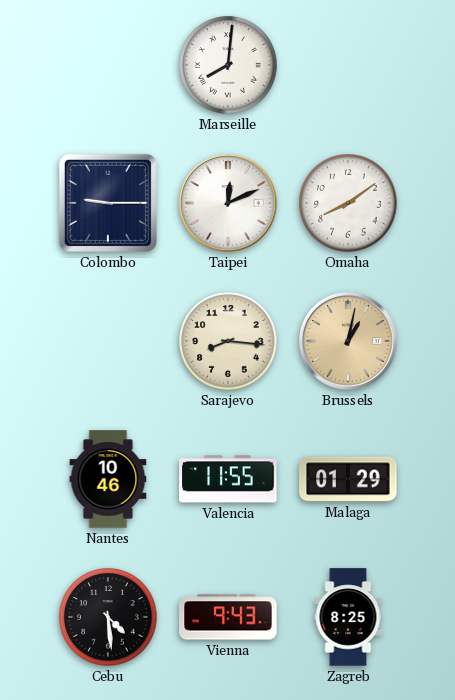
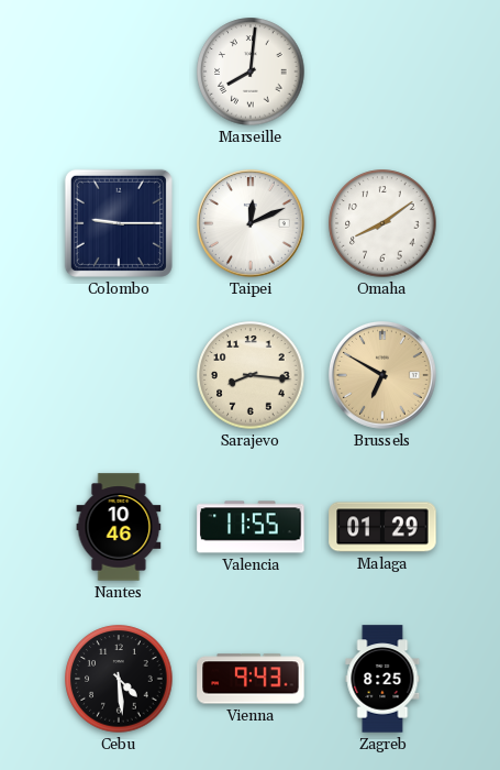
Brussels: 1:02 -> 6:50 (384, 376)
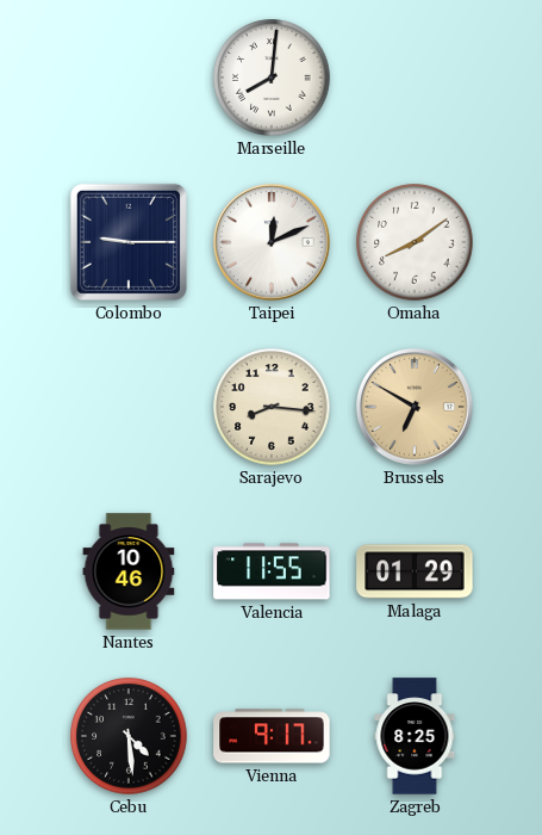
Vienna: 9:43 -> 9:17 (272, 736)
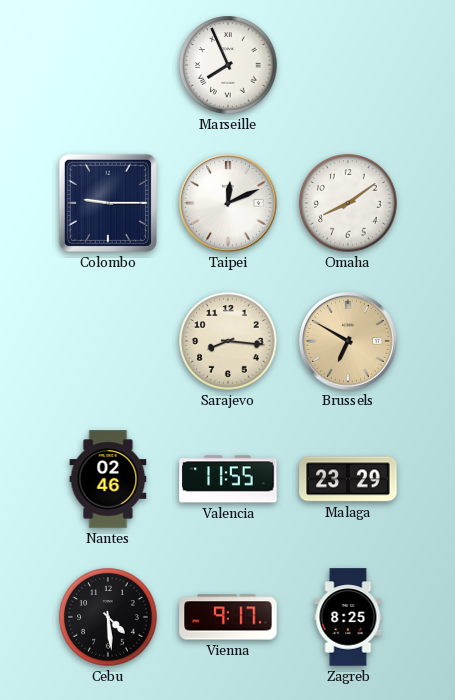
Marseille: 8:01 -> 7:56 (228, 65)
Nantes: 10:46 -> 02:46 (108, 479)
Malaga: 01:29 -> 23:29 (348, 479)
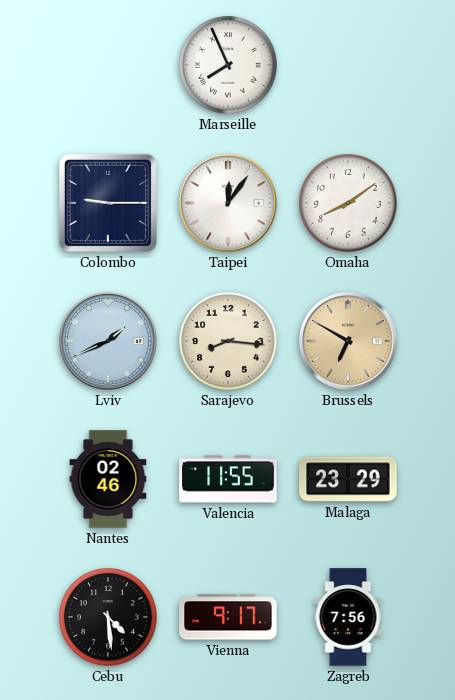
Taipei: 12:11 -> 12:06 (229, 204)
Lviv: none -> 1:41 (109, 342)
Zagreb: 8:25 -> 7:56 (348, 617)
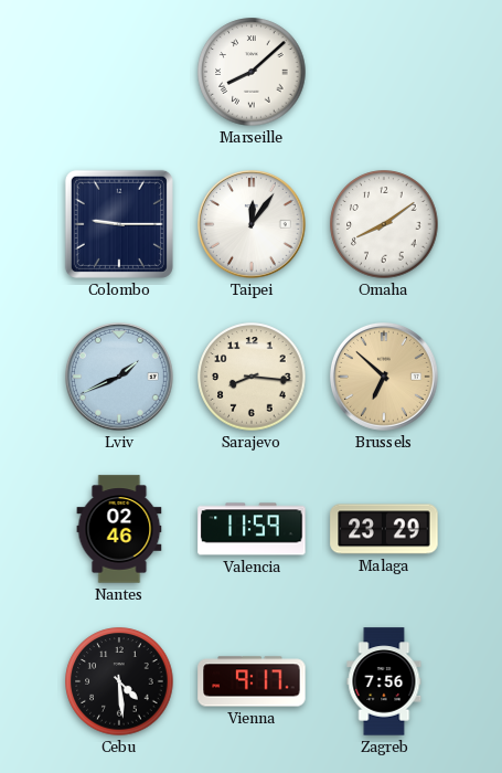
Marseille: 7:56 -> 8:08 (252, 72)
Brussels: 6:50 -> 6:52 (385, 378)
Valencia: 11:55 -> 11:59 (252, 529)
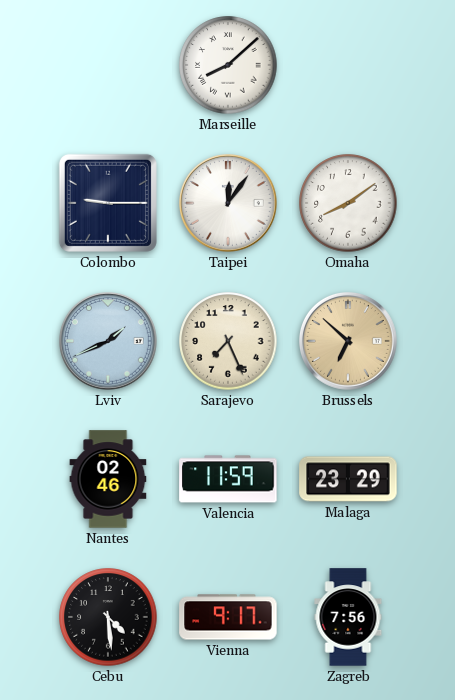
Sarajevo: 8:16 -> 7:26 (228, 341)
